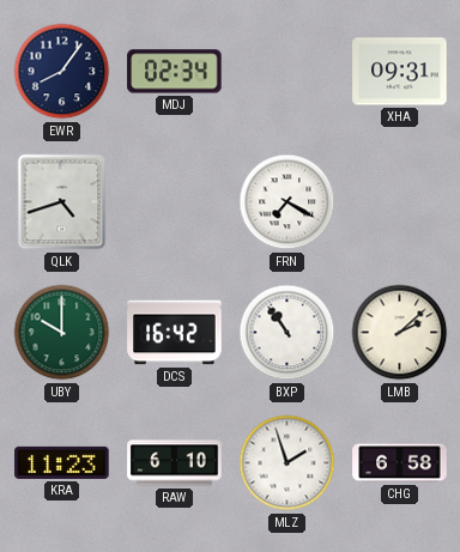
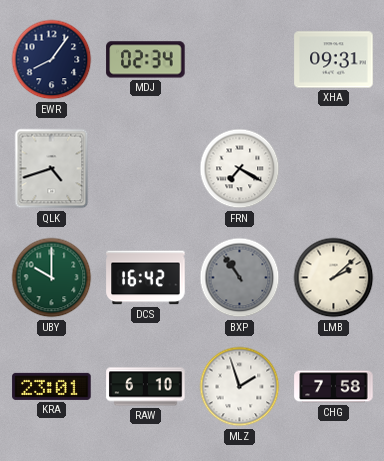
BXP dial: white -> grey (240, 278)
KRA: 11:23 -> 23:01 (52, 386)
CHG: 6:58 -> 7:58 (334, 387)
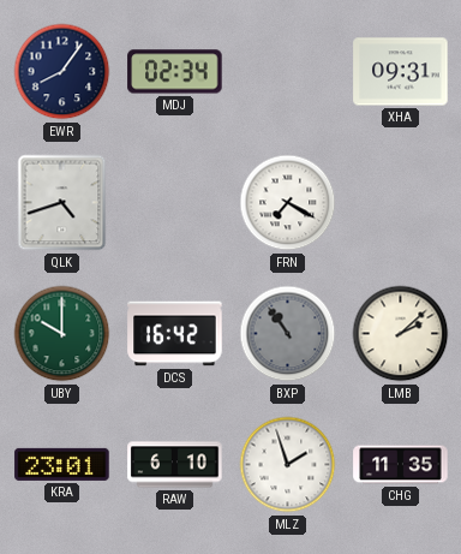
CHG: 7:58 -> 11:35 (401, 465)
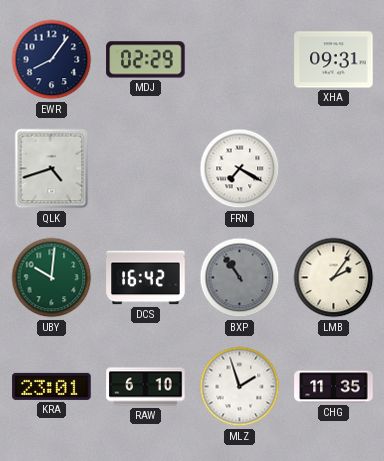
MDJ: 02:34 -> 02:29 (146, 60)
UBY: 10:00 -> 10:01 (52, 278)
LMB: 2:08 -> 2:06 (334, 278)
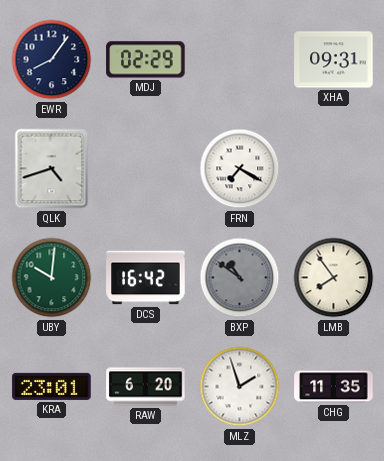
BXP: 10:54 -> 10:51 (240, 278)
LMB: 2:06 -> 7:54 (334, 278)
RAW: 6:10 -> 6:20 (146, 387)
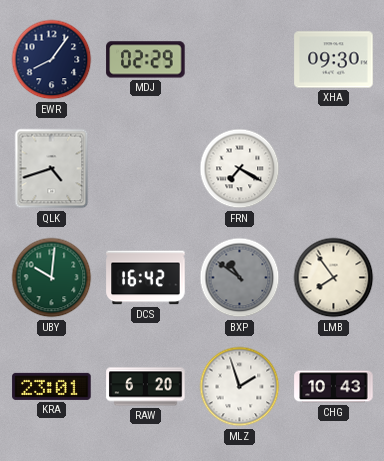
XHA: 09:31 -> 09:30 (334, 60)
CHG: 11:35 -> 10:43 (334, 387)
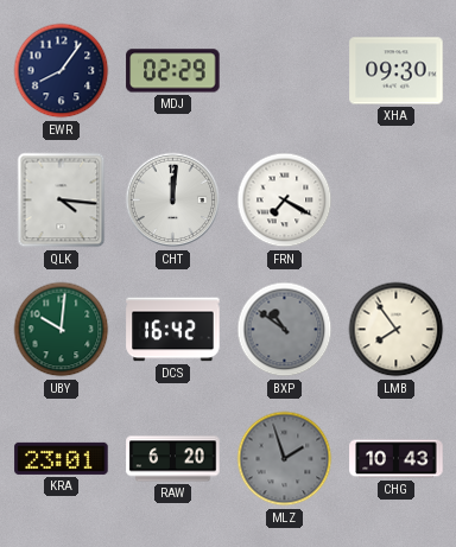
QLK: 4:42 -> 4:16 (62, 201)
CHT: none -> 12:01 (173, 201)
MLZ dial: white -> grey (285, 459)
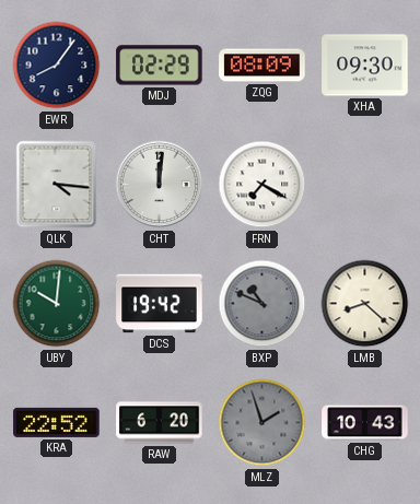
ZQG: none -> 08:09 (262, 66)
DCS: 16:42 -> 19:42 (160, 304)
BXP: 10:51 -> 10:49 (262, 304)
LMB: 7:54 -> 8:22 (365, 304)
KRA: 23:01 -> 22:52 (57, 422)
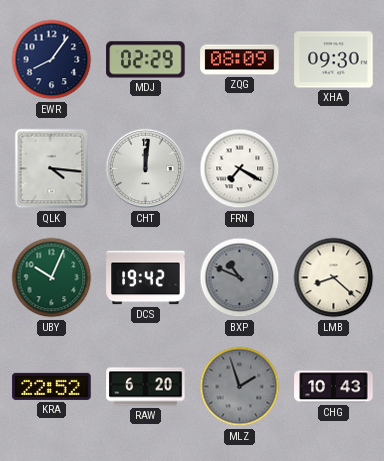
UBY: 10:01 -> 10:04 (52, 278)
